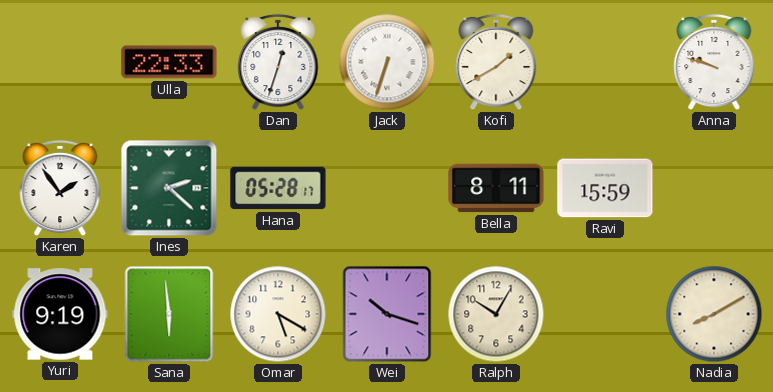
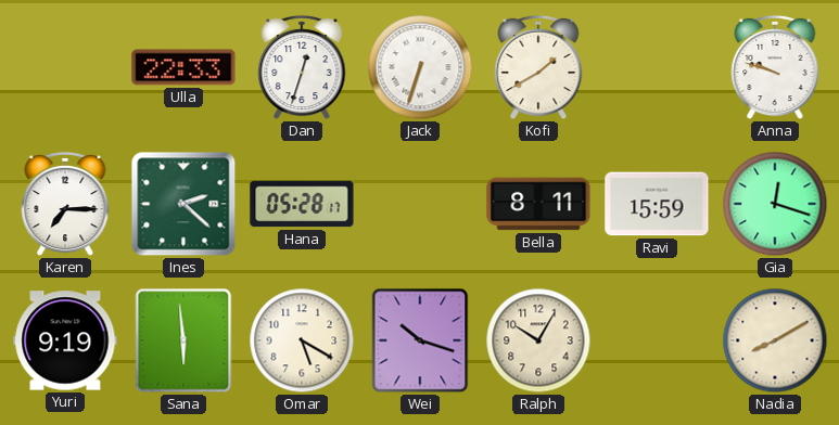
Karen: 1:54 -> 7:15 (65, 204)
Gia: none -> 12:18 (775, 204)
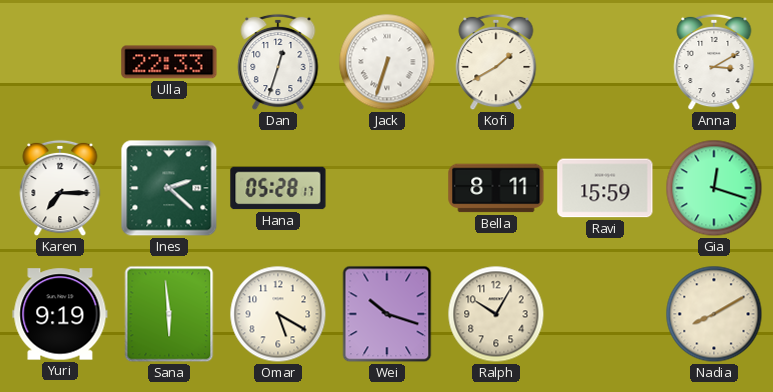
Anna: 9:48 -> 3:10 (714, 62)
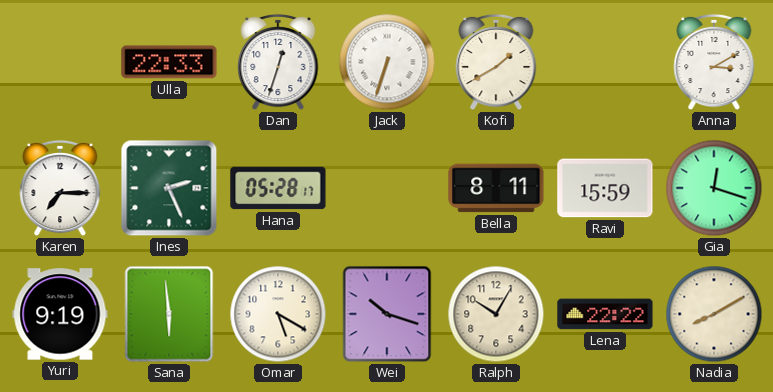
Ines: 2:22 -> 2:26 (169, 188)
Lena: none -> 22:22 (605, 314)
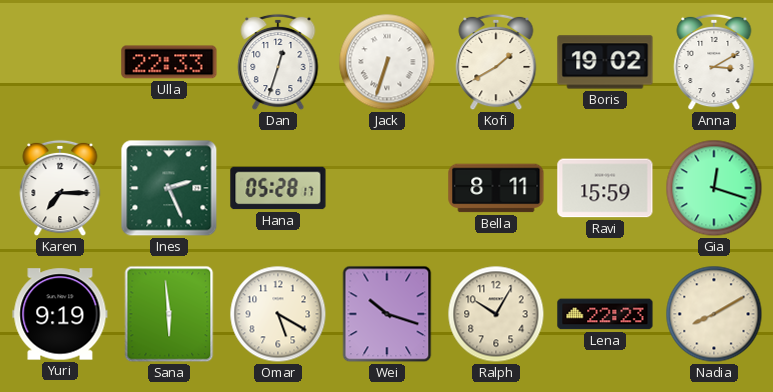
Boris: none -> 19:02 (605, 62)
Lena: 22:22 -> 22:23 (605, 314)
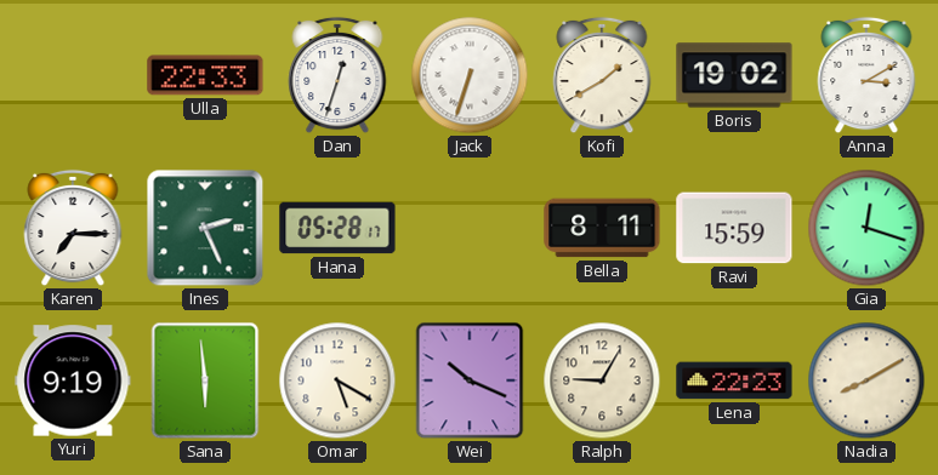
Wei: 10:18 -> 10:19 (470, 380)
Ralph: 10:05 -> 9:05 (602, 380)
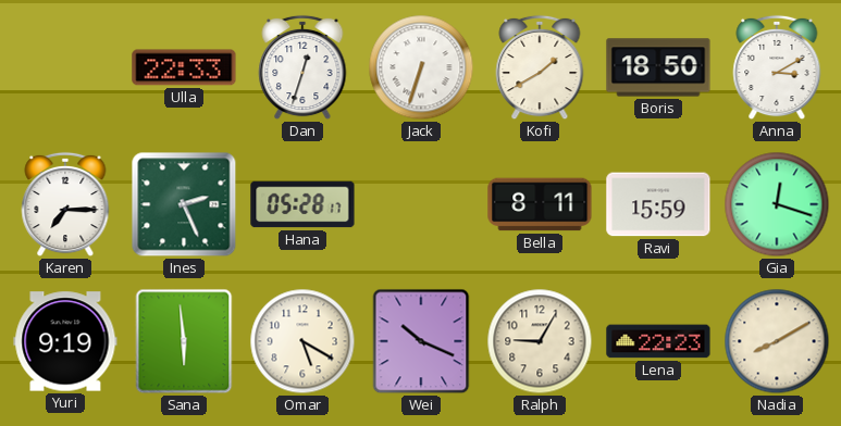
Boris: 19:02 -> 18:50 (658, 67)
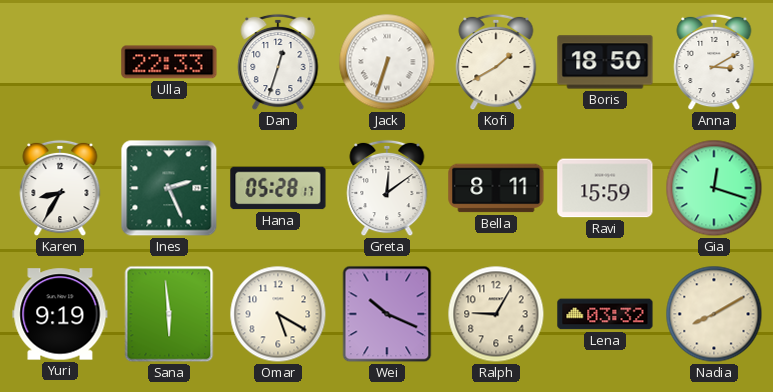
Karen: 7:15 -> 8:35 (60, 188)
Greta: none -> 12:09 (387, 188)
Lena: 22:23 -> 03:32 (605, 314)
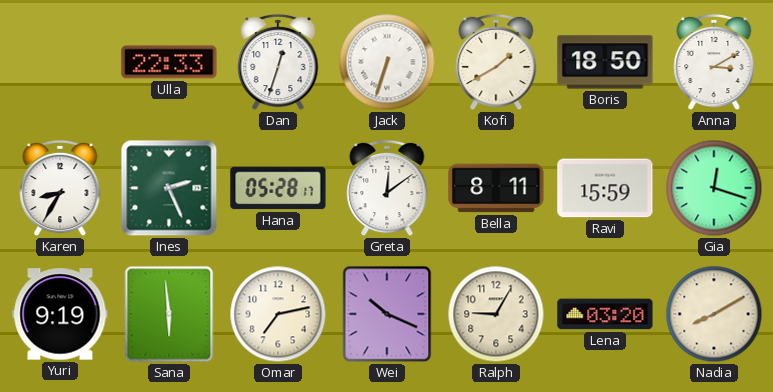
Omar: 5:20 -> 7:13 (278, 314)
Lena: 03:32 -> 03:20 (605, 314)
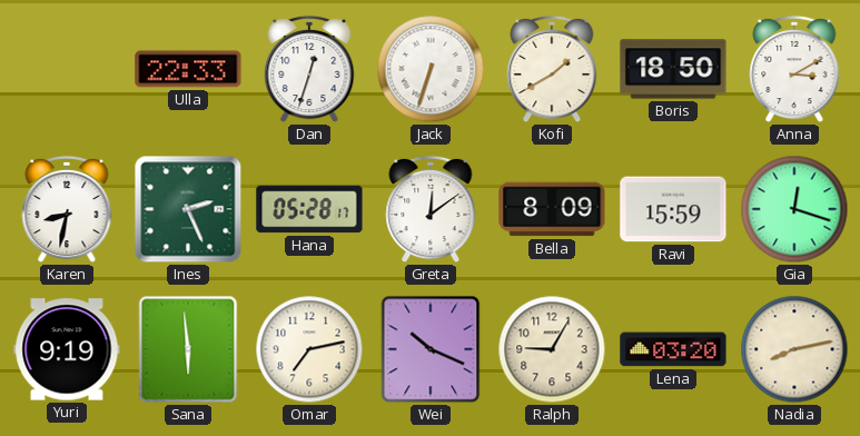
Karen: 8:35 -> 8:32 (67, 209)
Bella: 8:11 -> 8:09 (552, 209)
Nadia: 8:10 -> 8:13 (794, 349)
